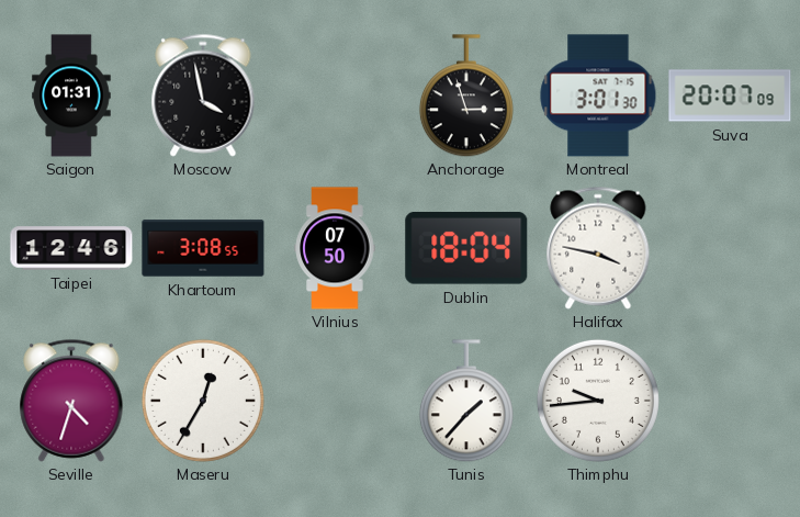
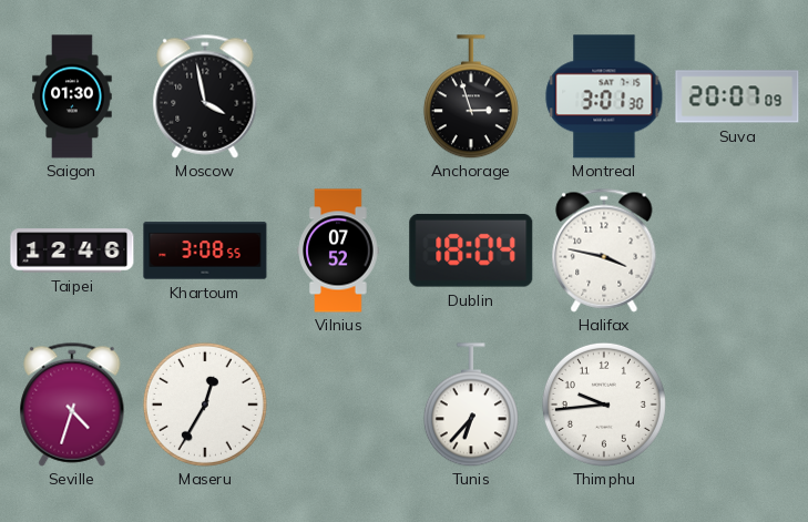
Saigon: 01:31 -> 01:30 (72, 96)
Vilnius: 07:50 -> 07:52 (338, 250)
Tunis: 1:37 -> 6:37 (471, 405)
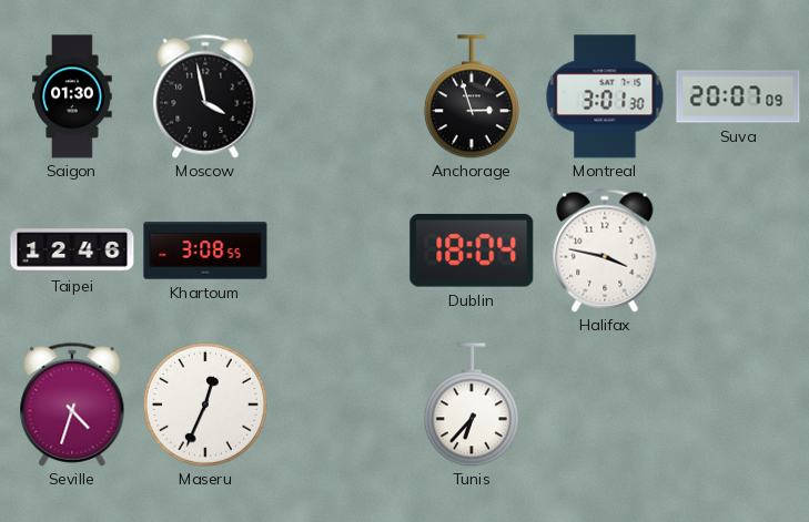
Vilnius: 07:52 -> none (338, 250)
Maseru: 12:35 -> 12:34 (205, 405)
Thimphu: 9:44 -> none (604, 405)
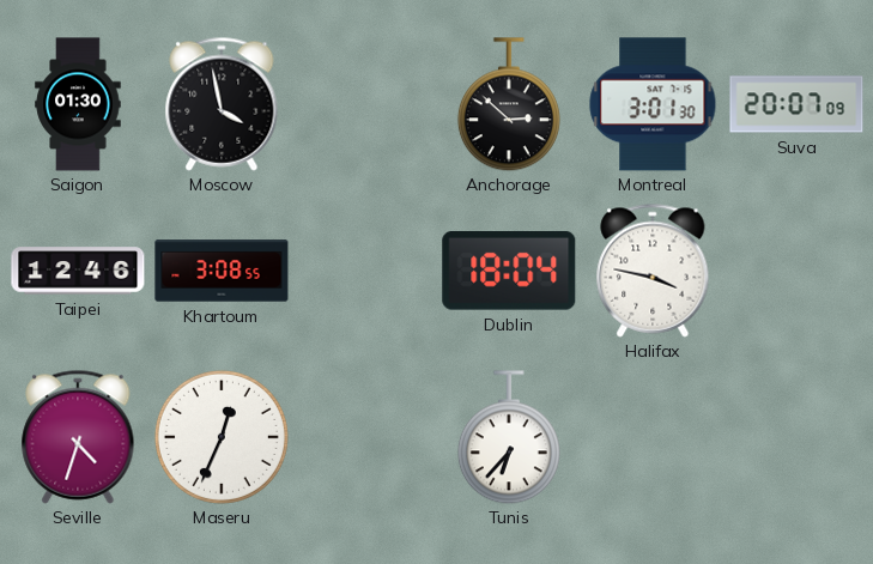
Anchorage: 2:57 -> 2:52 (509, 104)
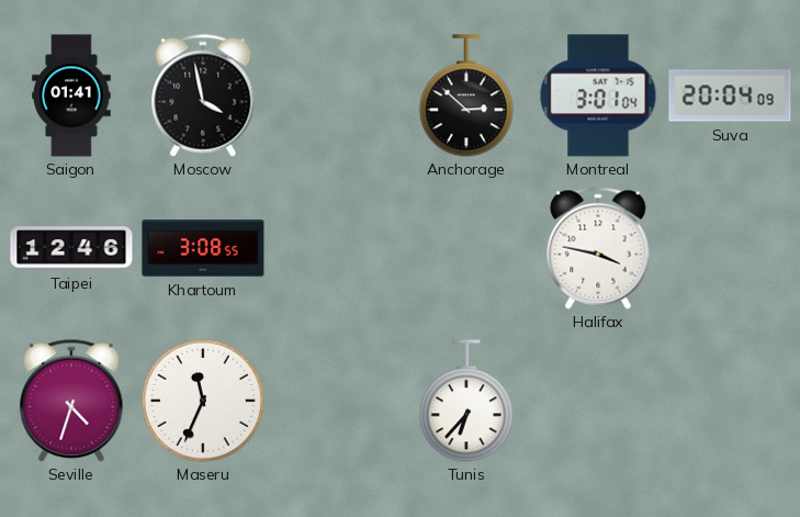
Saigon: 01:30 -> 01:41 (71, 95)
Montreal: 3:01:30 -> 3:01:04 (598, 95)
Suva: 20:07 -> 20:04 (730, 95)
Dublin: 18:04 -> none (509, 271)
Maseru: 12:34 -> 11:34 (203, 401)
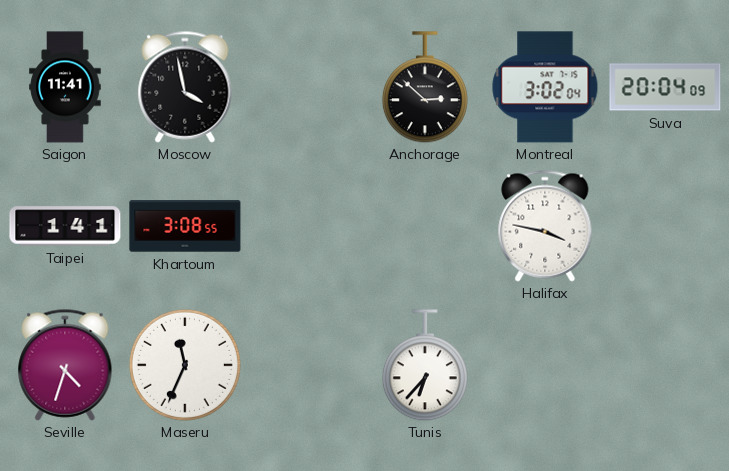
Saigon: 01:41 -> 11:41 (65, 87)
Montreal: 3:01 -> 3:02 (545, 87)
Taipei: 12:46 -> 1:41 (65, 226)
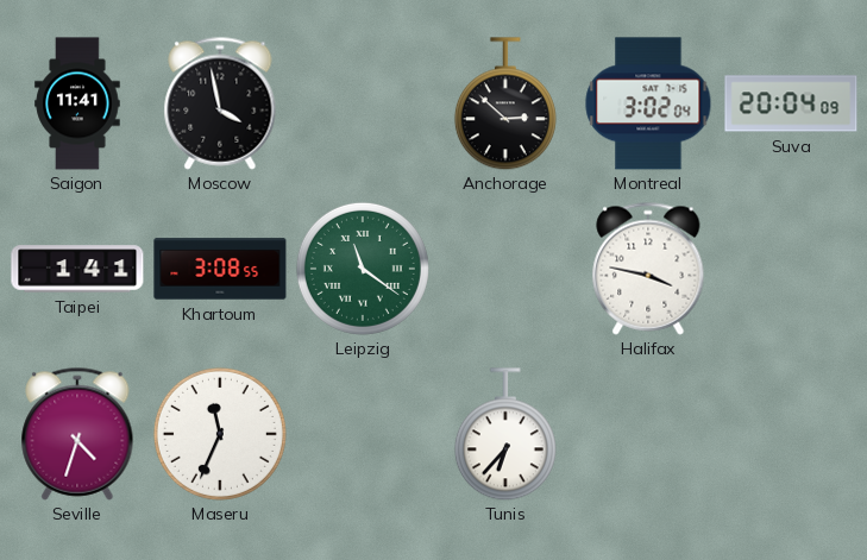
Leipzig: none -> 11:21 (363, 269)
